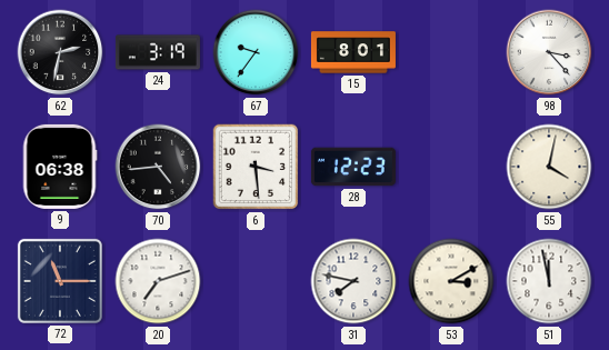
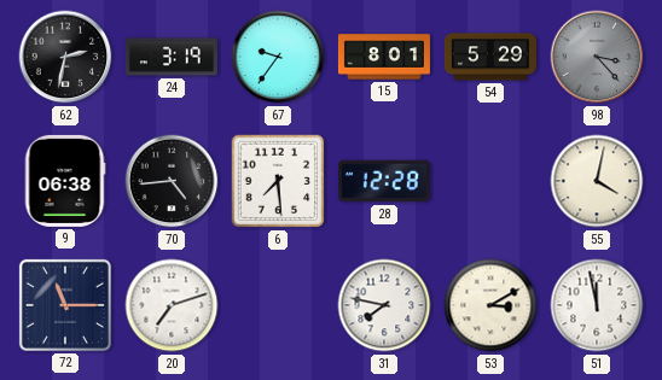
54: none -> 5:29 (490, 57)
98 dial: white -> grey (597, 57)
6: 3:29 -> 7:29 (278, 181)
28: 12:23 -> 12:28 (384, 181)
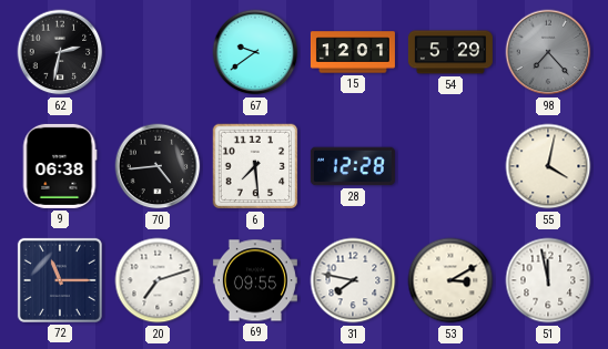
24: 3:19 -> none (172, 57)
67: 9:36 -> 9:39 (255, 52)
15: 8:01 -> 12:01 (353, 52)
98: 3:23 -> 7:23 (548, 52)
69: none -> 09:55 (255, 280)
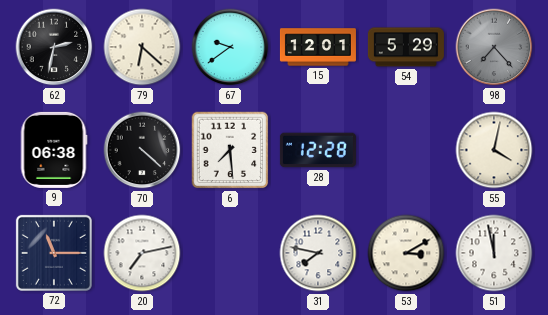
79: none -> 6:22 (142, 47)
70: 4:44 -> 4:22 (142, 150)
20: 7:12 -> 7:13 (142, 253)
69: 09:55 -> none (255, 280)
